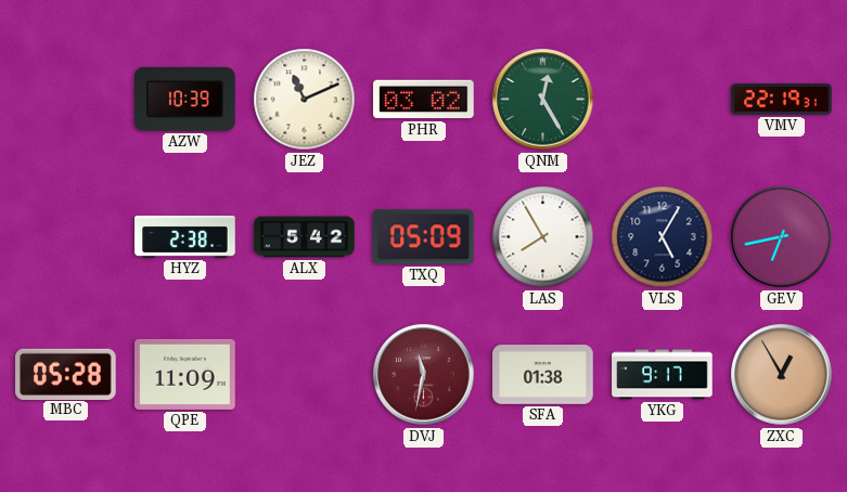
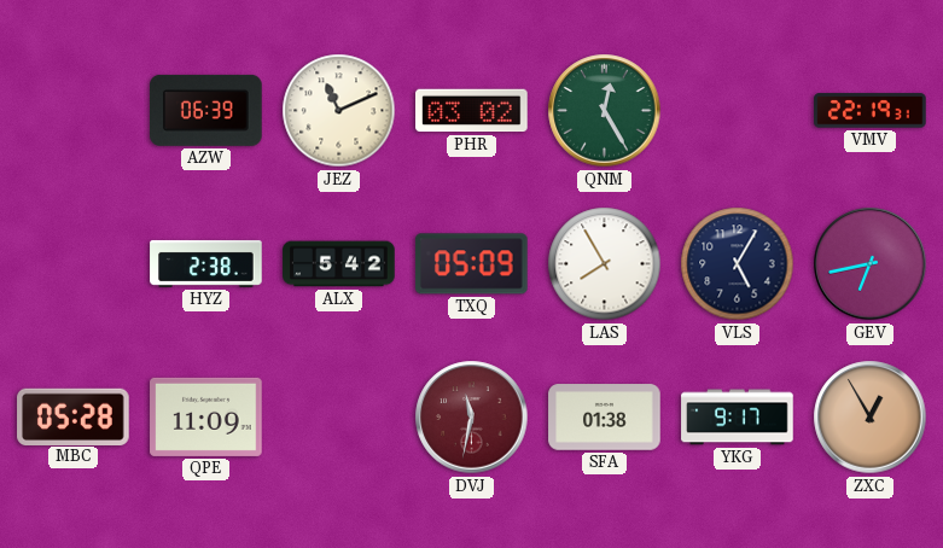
AZW: 10:39 -> 06:39 (206, 110)
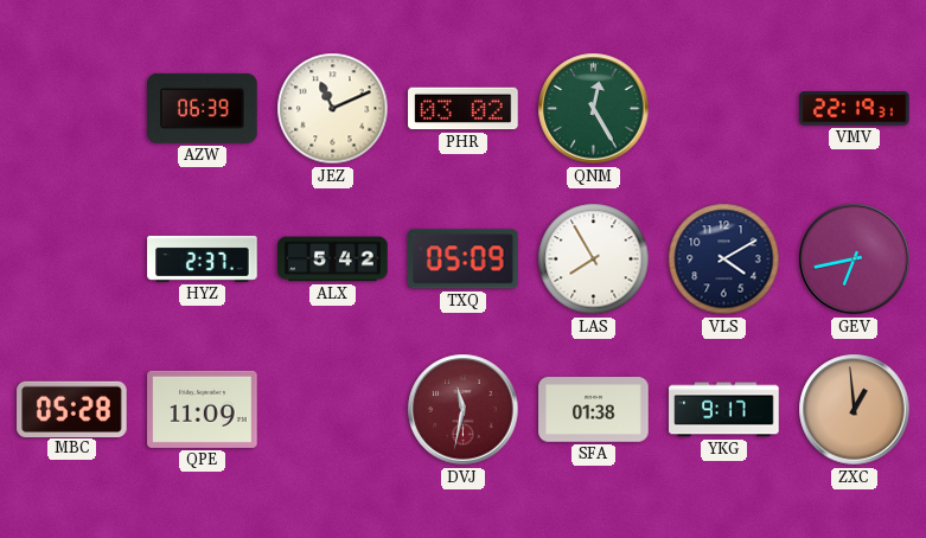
HYZ: 2:38 -> 2:37 (203, 258)
VLS: 5:05 -> 4:10 (724, 260)
ZXC: 12:55 -> 12:59 (855, 410)
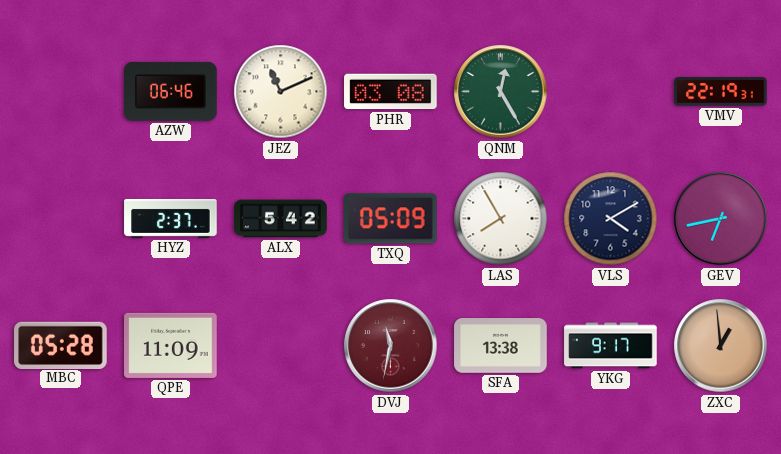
AZW: 06:39 -> 06:46 (171, 91)
PHR: 03:02 -> 03:08 (391, 92)
SFA: 01:38 -> 13:38 (501, 346)
